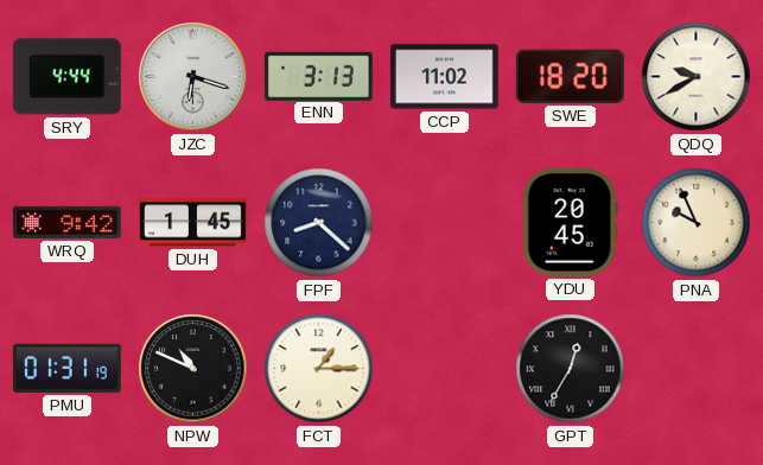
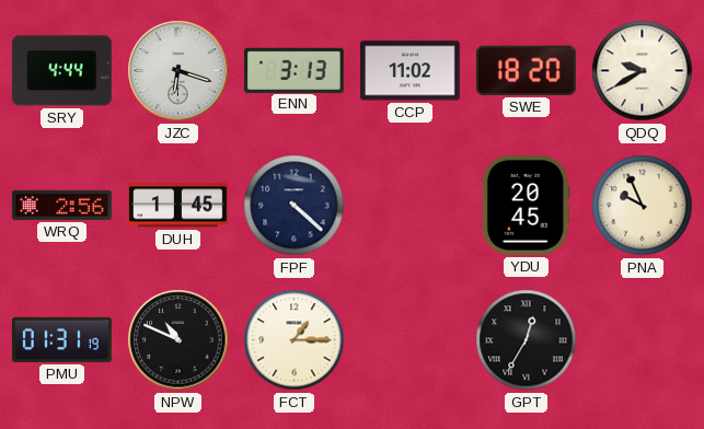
WRQ: 9:42 -> 2:56 (61, 205)
FPF: 8:22 -> 4:22 (295, 206)
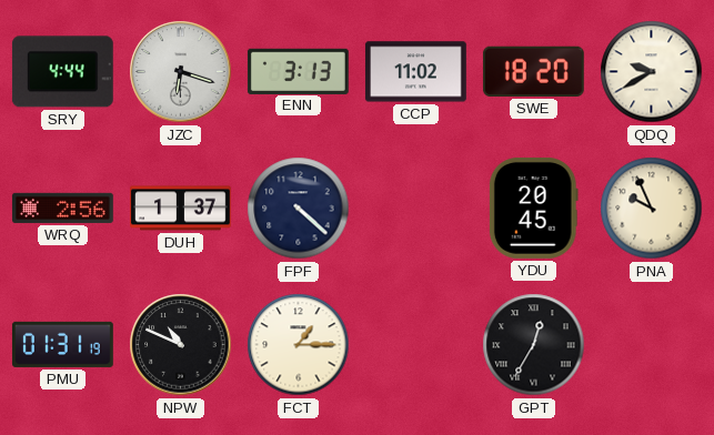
DUH: 1:45 -> 1:37 (181, 209)
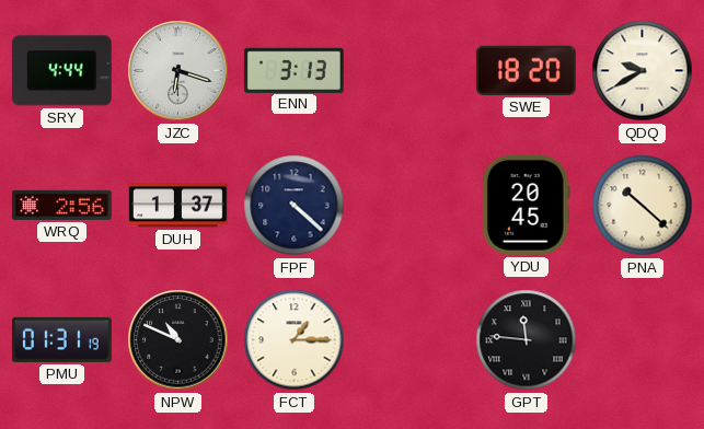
CCP: 11:02 -> none (415, 72)
PNA: 9:56 -> 10:22 (643, 206)
GPT: 12:35 -> 11:46 (527, 340)
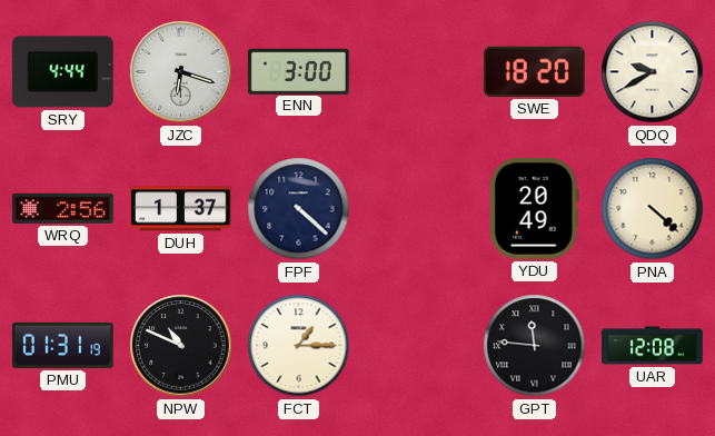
ENN: 3:13 -> 3:00 (298, 71)
YDU: 20:45 -> 20:49 (534, 208)
PNA: 10:22 -> 4:22 (653, 209)
UAR: none -> 12:08 (653, 346)
